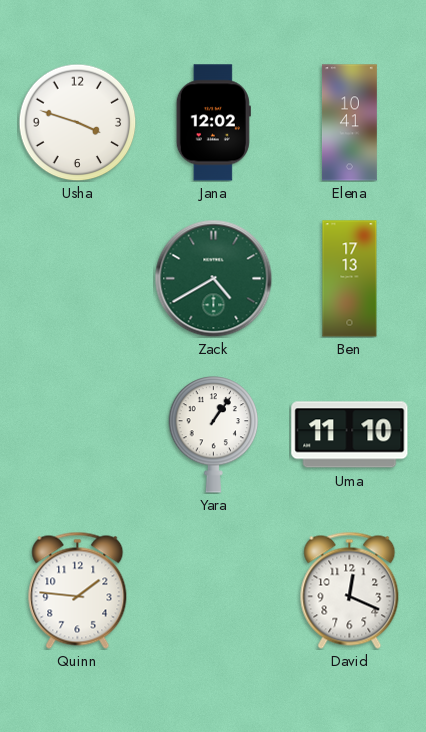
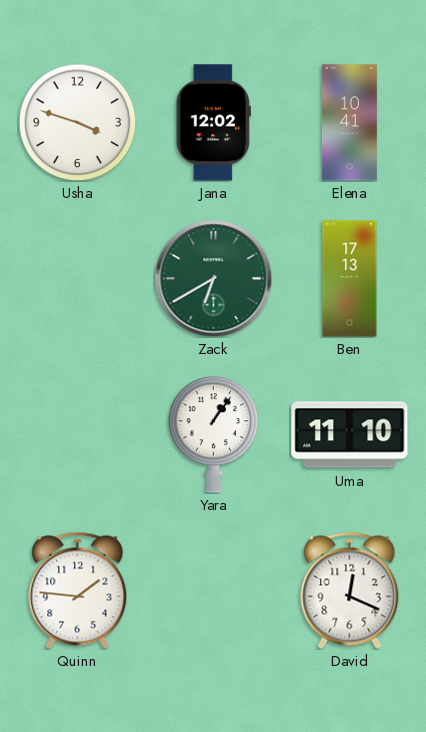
Zack: 4:40 -> 6:40 (213, 278)
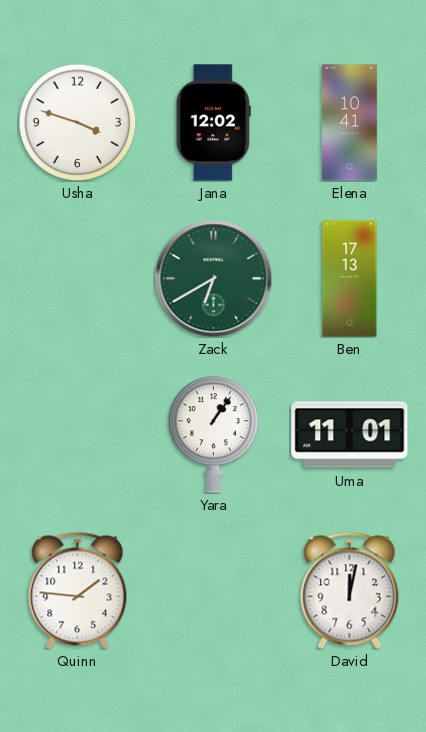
Uma: 11:10 -> 11:01 (350, 435)
David: 12:19 -> 12:02 (350, 590)
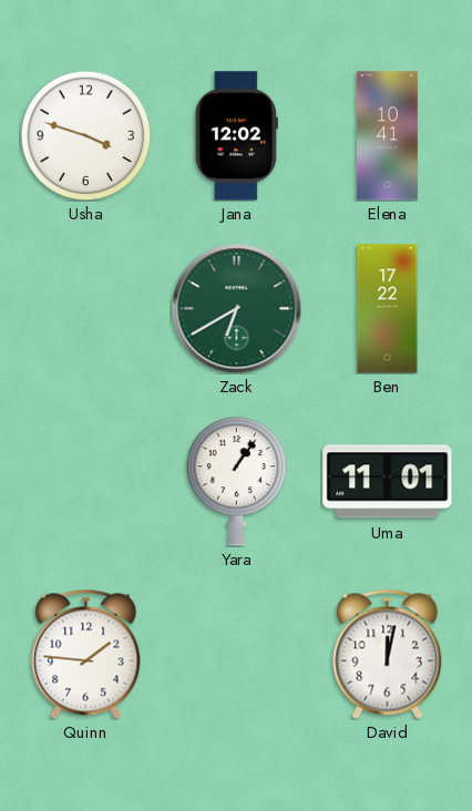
Ben: 17:13 -> 17:22 (388, 309)
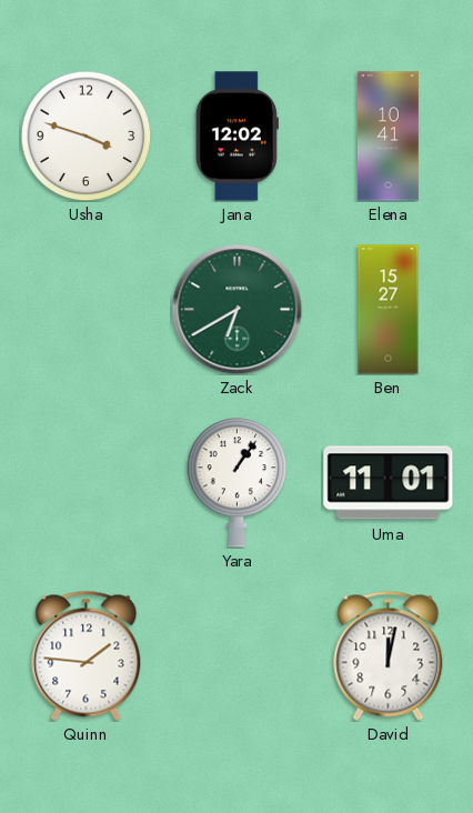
Ben: 17:22 -> 15:27 (389, 310)
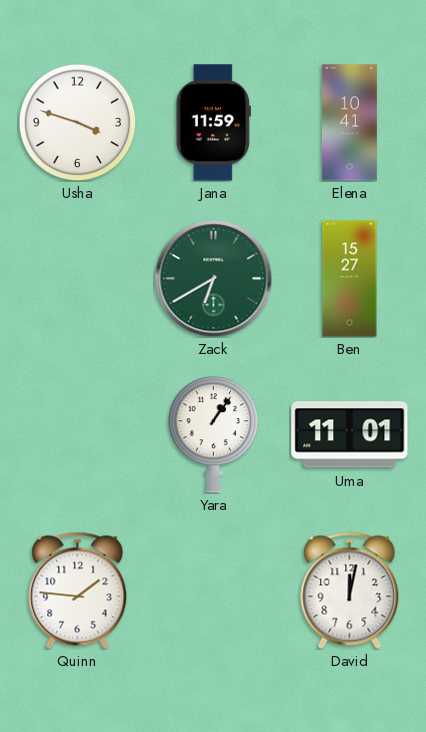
Jana: 12:02 -> 11:59 (213, 123)
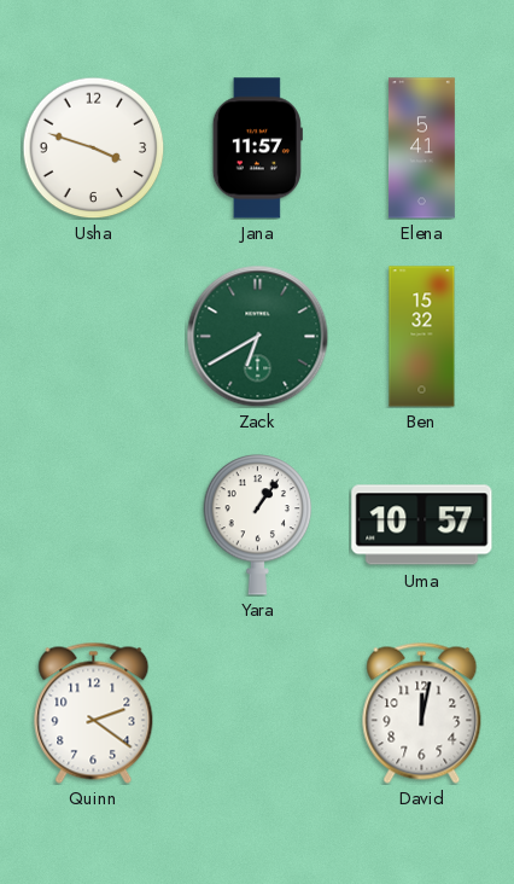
Jana: 11:59 -> 11:57 (257, 149)
Elena: 10:41 -> 5:41 (421, 149)
Ben: 15:27 -> 15:32 (422, 337)
Uma: 11:01 -> 10:57 (422, 525)
Quinn: 1:46 -> 2:21 (94, 713)
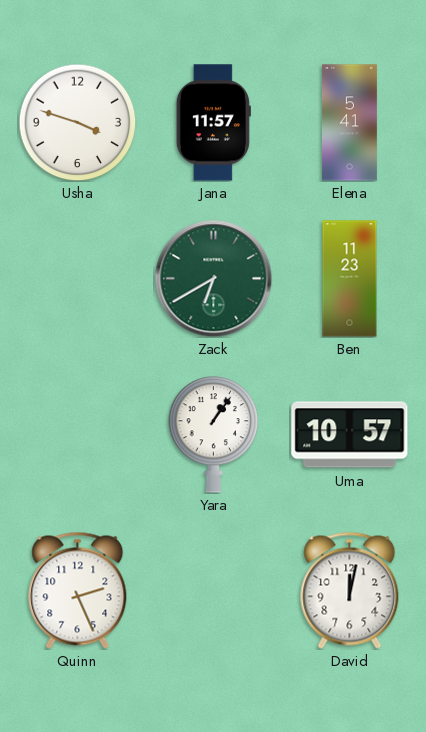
Ben: 15:32 -> 11:23 (350, 279)
Quinn: 2:21 -> 2:26 (78, 590)
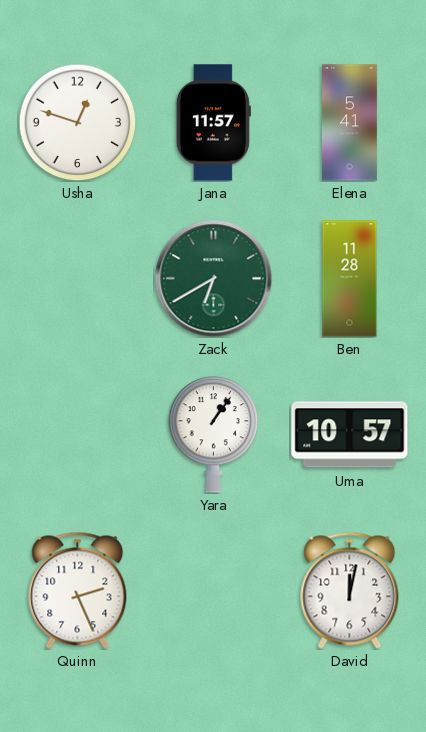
Usha: 3:48 -> 12:48 (77, 122)
Ben: 11:23 -> 11:28 (350, 279)
